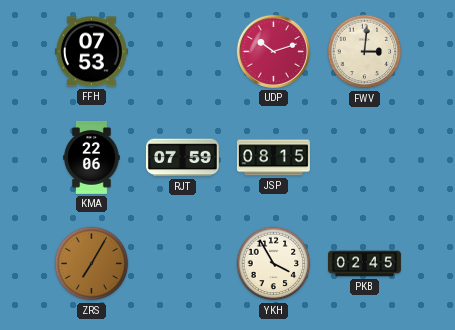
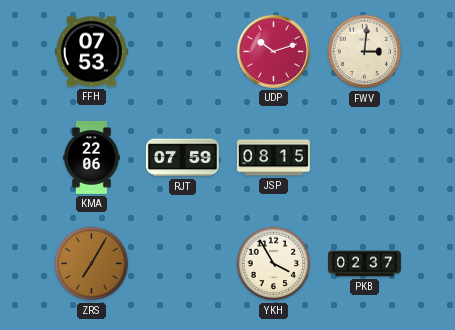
PKB: 02:45 -> 02:37 (365, 264)
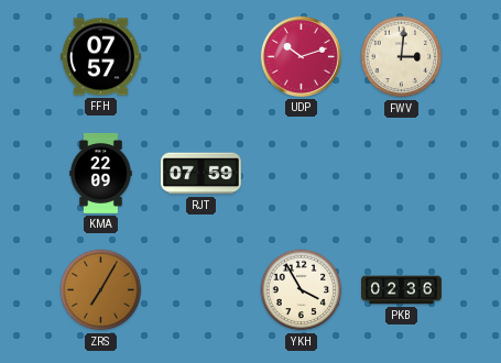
FFH: 07:53 -> 07:57 (100, 57)
KMA: 22:06 -> 22:09 (101, 173)
JSP: 08:15 -> none (273, 158)
PKB: 02:37 -> 02:36 (402, 290)
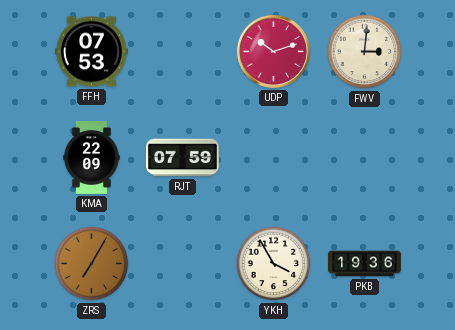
FFH: 07:57 -> 07:53 (91, 52)
PKB: 02:36 -> 19:36 (365, 264)
